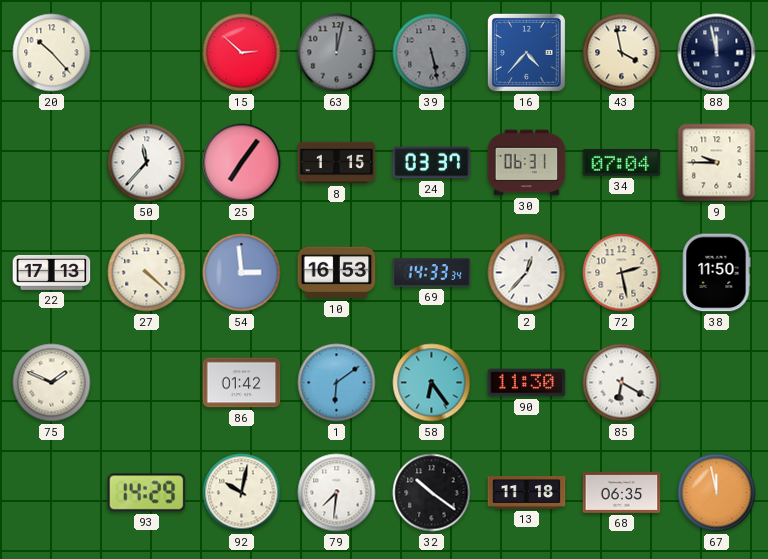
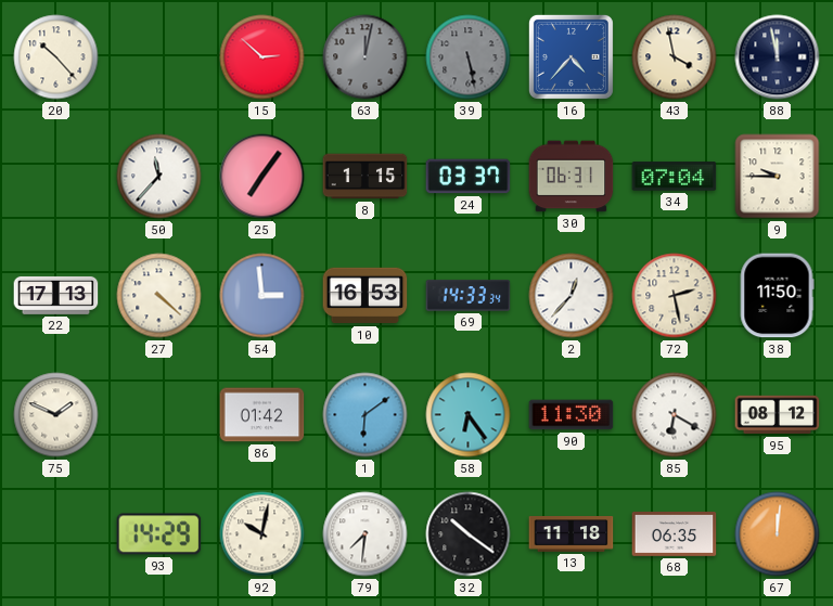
95: none -> 08:12 (778, 415)
67: 11:58 -> 12:01 (778, 534)
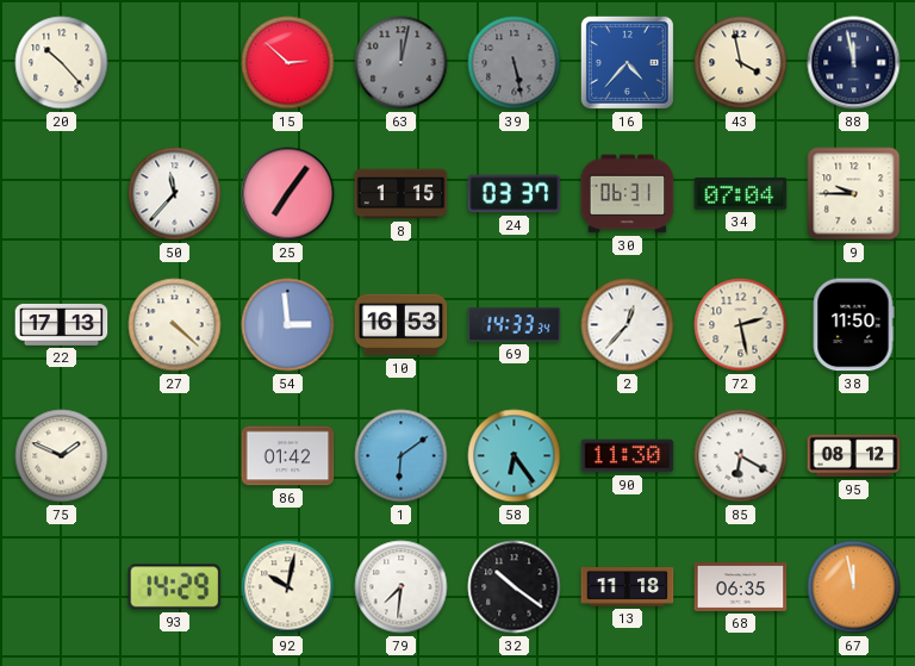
67: 12:01 -> 11:58 (854, 587)
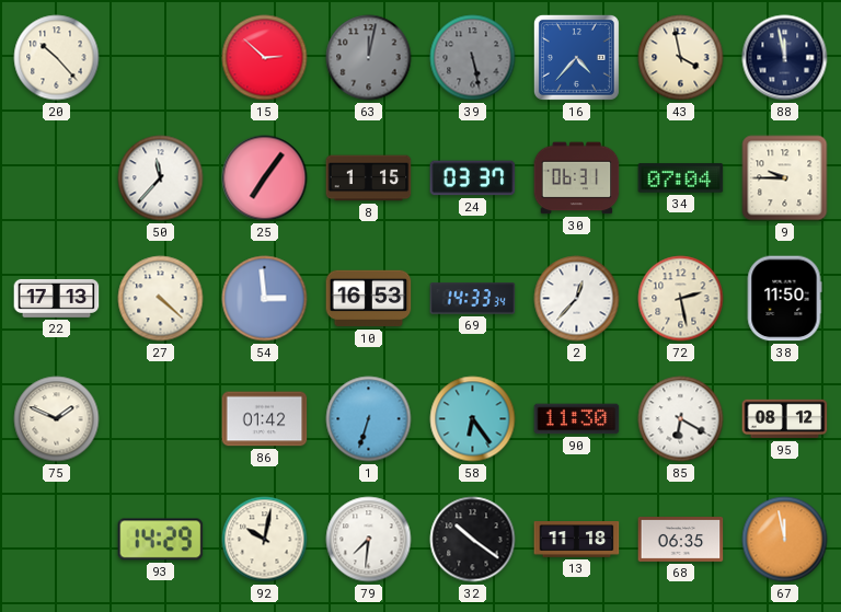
1: 6:09 -> 6:33 (369, 419)
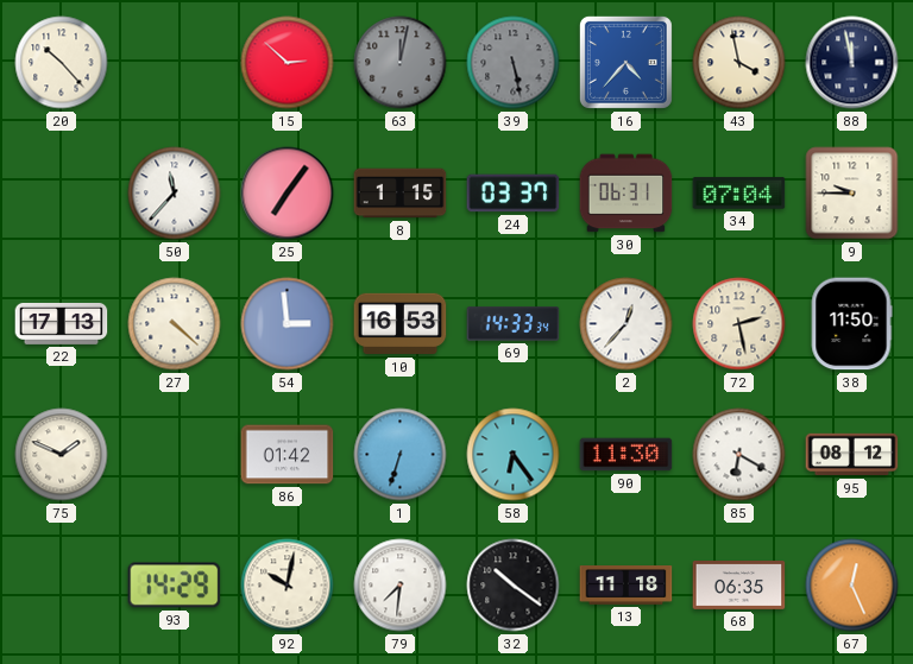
67: 11:58 -> 12:26 (852, 586)
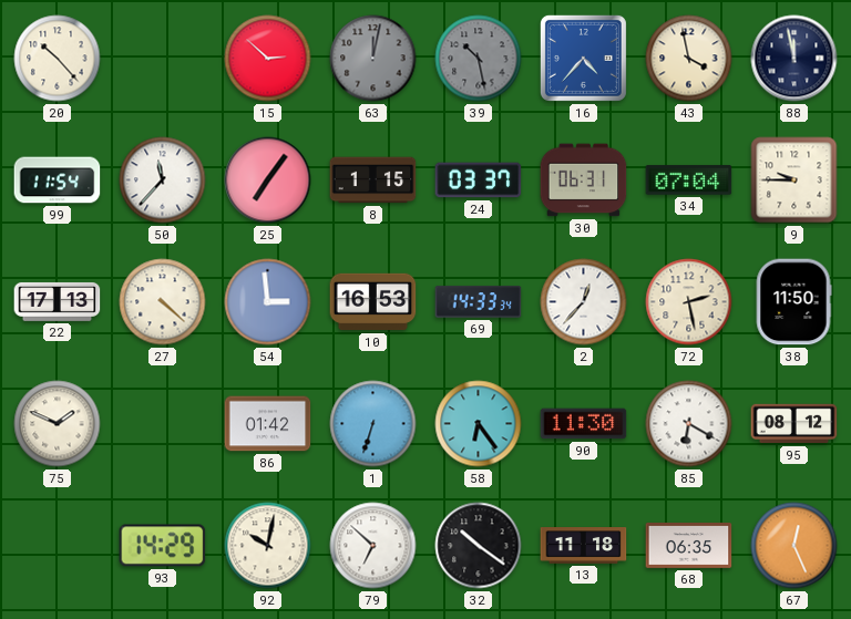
39: 5:28 -> 10:28 (479, 59)
99: none -> 11:54 (58, 180)
79: 7:31 -> 6:52 (373, 546)
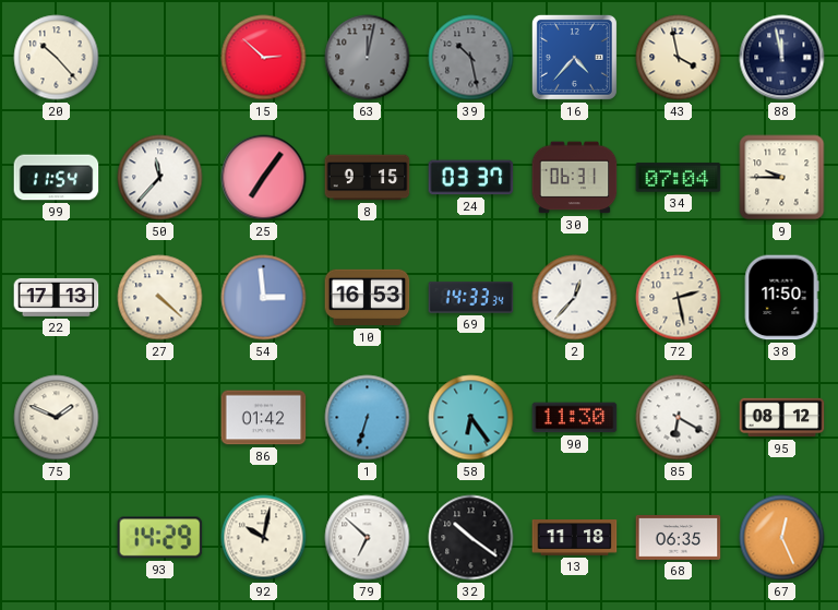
8: 1:15 -> 9:15 (368, 178)
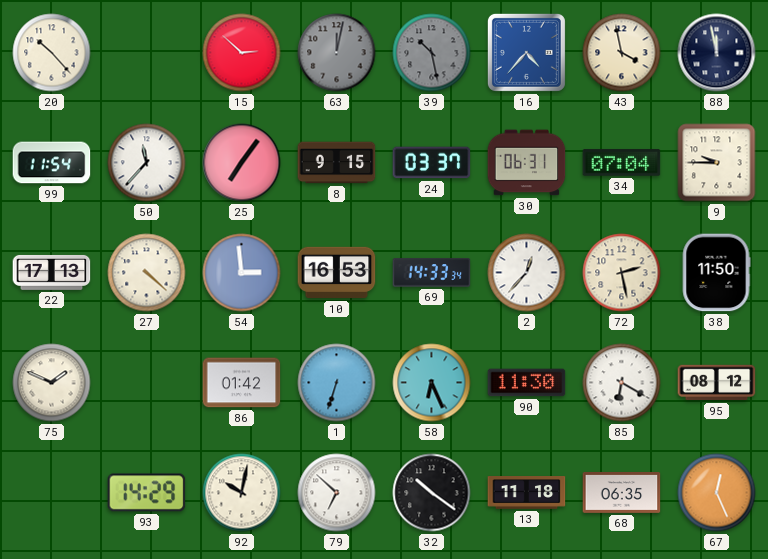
58: 6:24 -> 6:26 (432, 383)
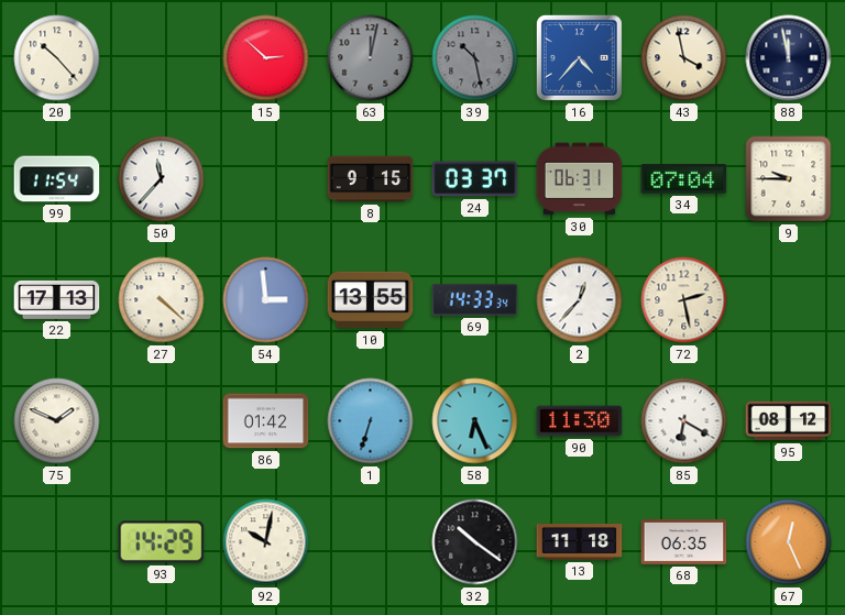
25: 7:06 -> none (242, 163)
10: 16:53 -> 13:55 (371, 300)
38: 11:50 -> none (716, 273)
79: 6:52 -> none (337, 493)
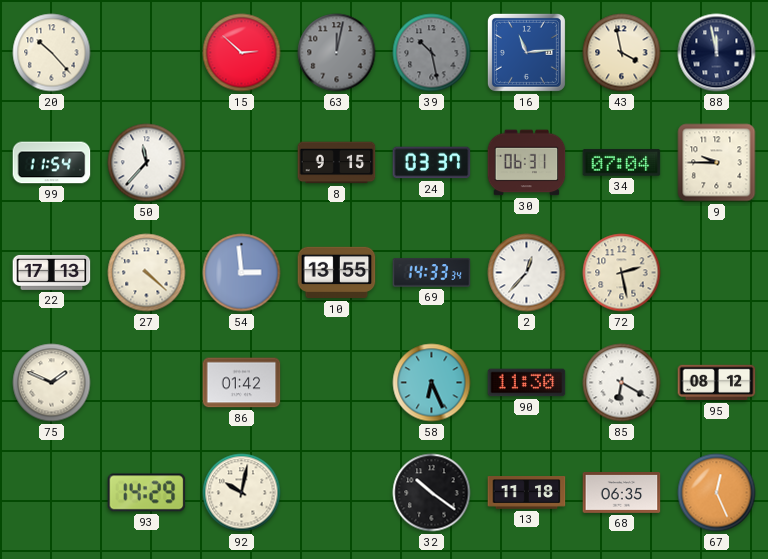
16: 4:37 -> 11:14 (526, 52)
1: 6:33 -> none (371, 421)
